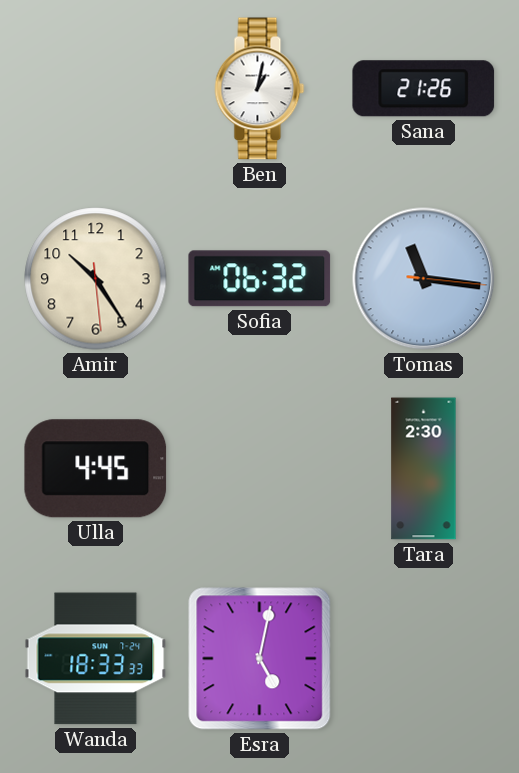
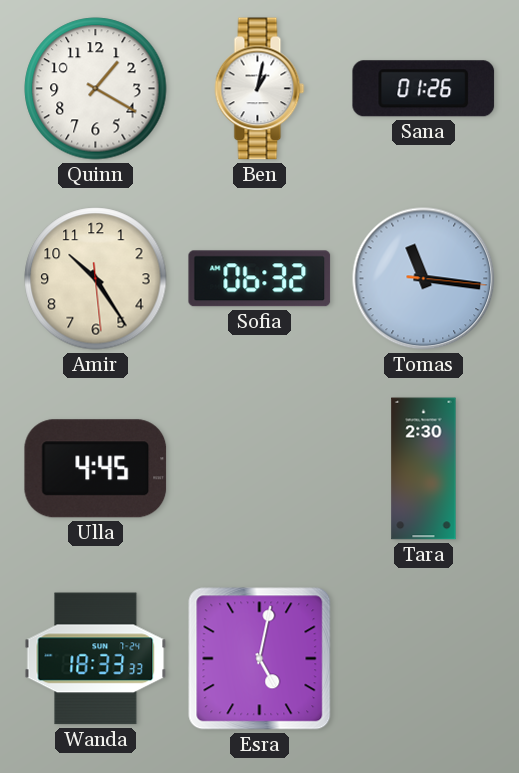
Quinn: none -> 1:20 (96, 89)
Sana: 21:26 -> 01:26 (424, 89)
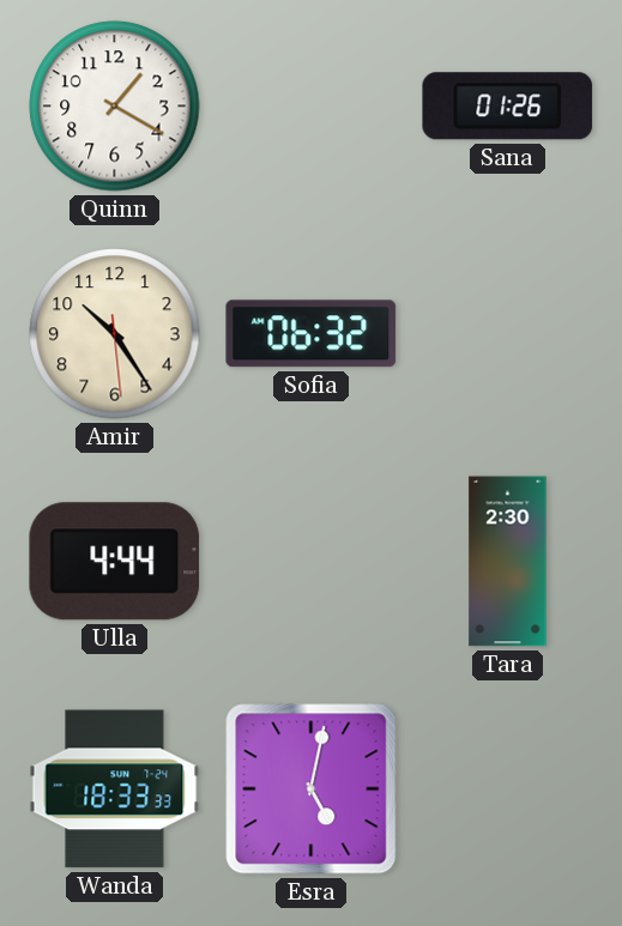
Ben: 1:02 -> none (260, 89)
Tomas: 11:16 -> none (424, 279)
Ulla: 4:45 -> 4:44 (115, 562)
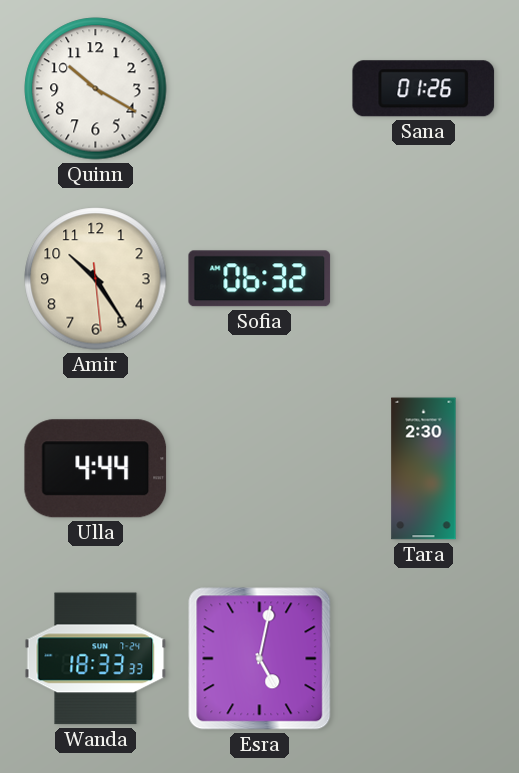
Quinn: 1:20 -> 10:20 (96, 89)
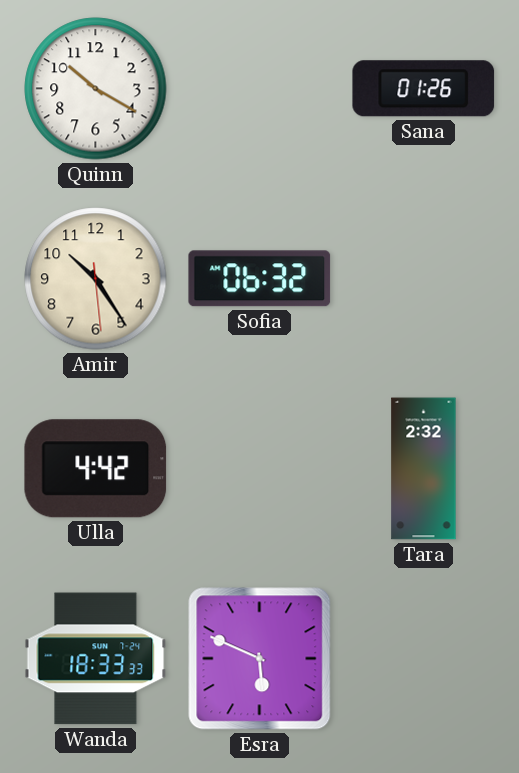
Ulla: 4:44 -> 4:42 (96, 469)
Tara: 2:30 -> 2:32 (424, 469)
Esra: 5:02 -> 5:49 (260, 659)
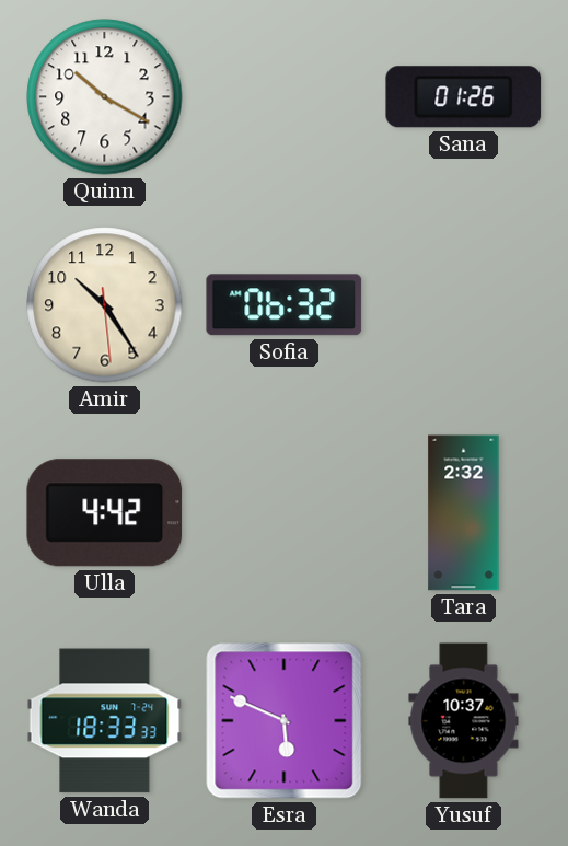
Yusuf: none -> 10:37 (464, 721)
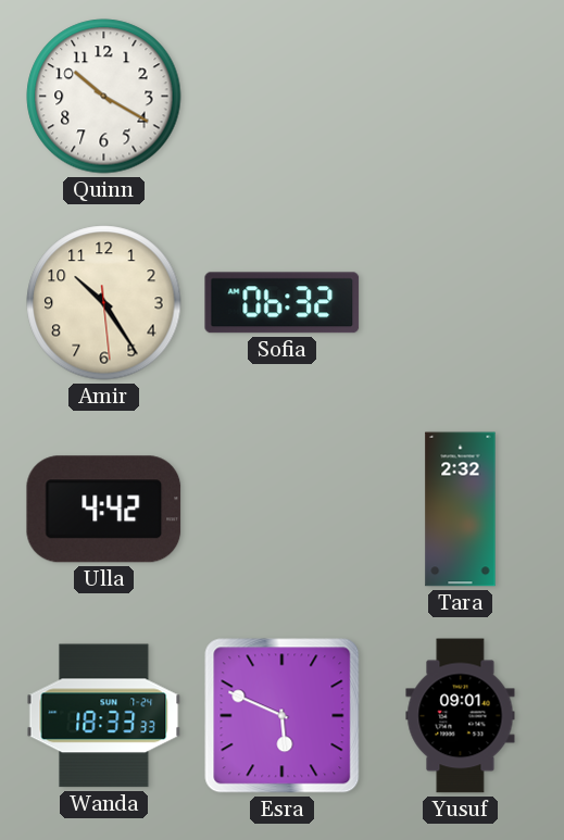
Sana: 01:26 -> none (464, 97)
Yusuf: 10:37 -> 09:01 (461, 716)
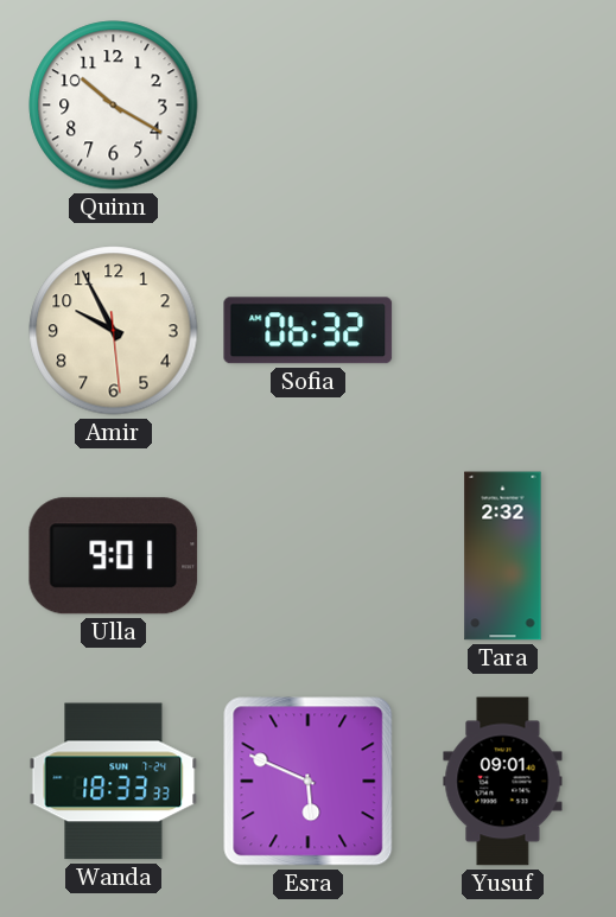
Amir: 10:24 -> 9:55 (114, 331)
Ulla: 4:42 -> 9:01 (114, 556)
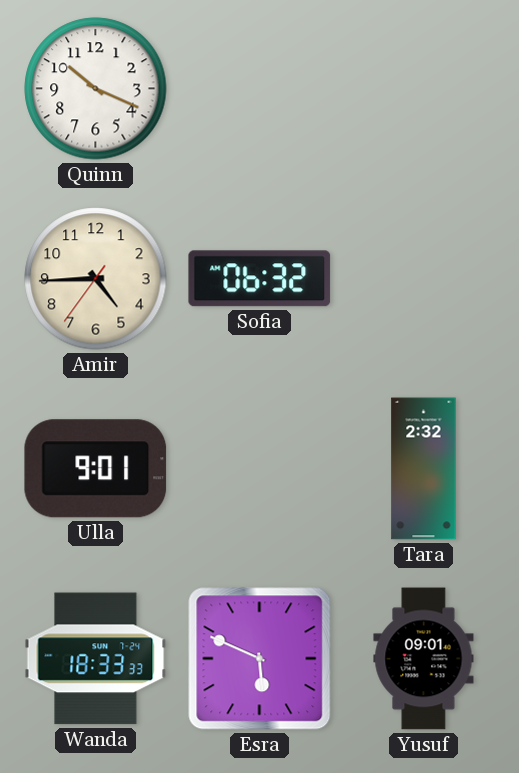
Quinn: 10:20 -> 10:19 (96, 89)
Amir: 9:55 -> 4:44 (96, 279)
